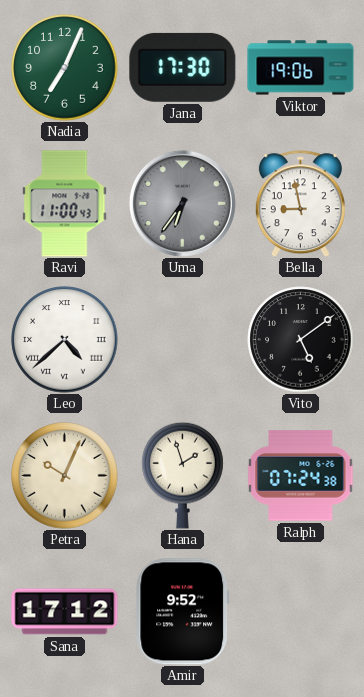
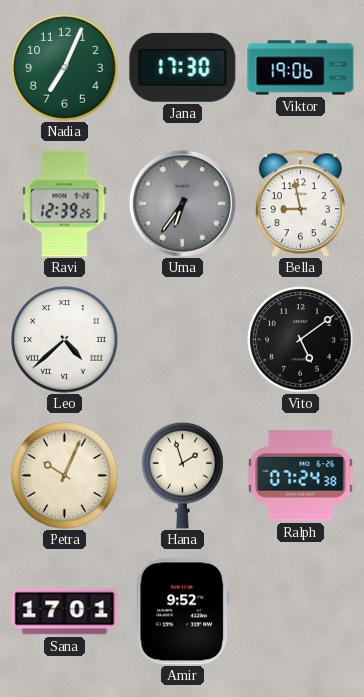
Ravi: 11:00 -> 12:39 (65, 204)
Sana: 17:12 -> 17:01 (65, 612)
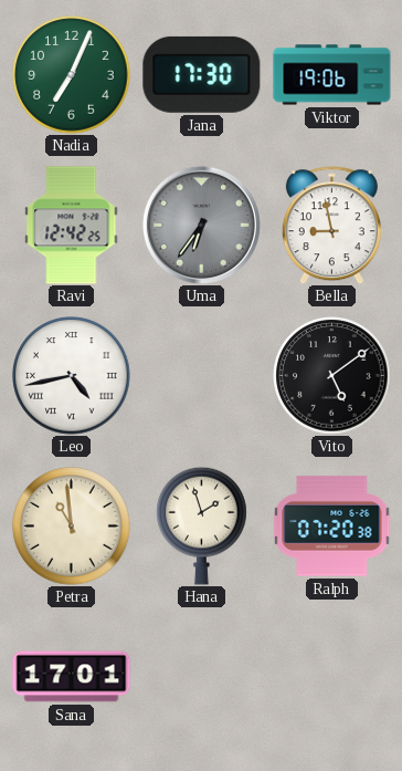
Ravi: 12:39 -> 12:42 (72, 226)
Leo: 4:38 -> 4:43 (72, 376)
Petra: 10:04 -> 10:59 (72, 527)
Ralph: 07:24 -> 07:20 (332, 527)
Amir: 9:52 -> none (183, 612)
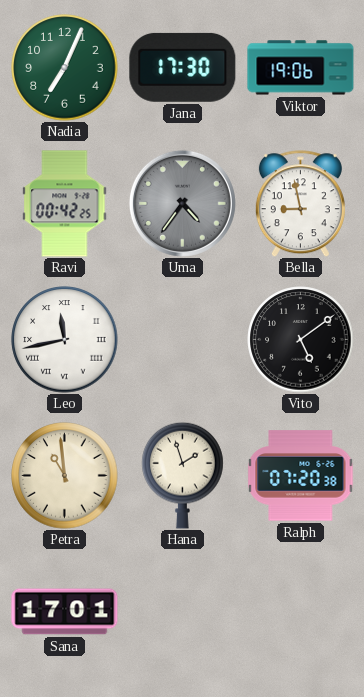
Ravi: 12:42 -> 00:42 (65, 204)
Uma: 6:36 -> 4:36 (182, 203)
Leo: 4:43 -> 11:43 (65, 340)
